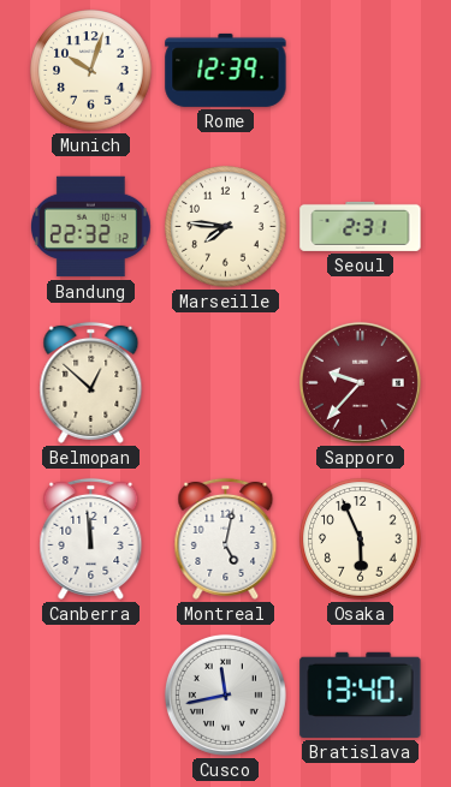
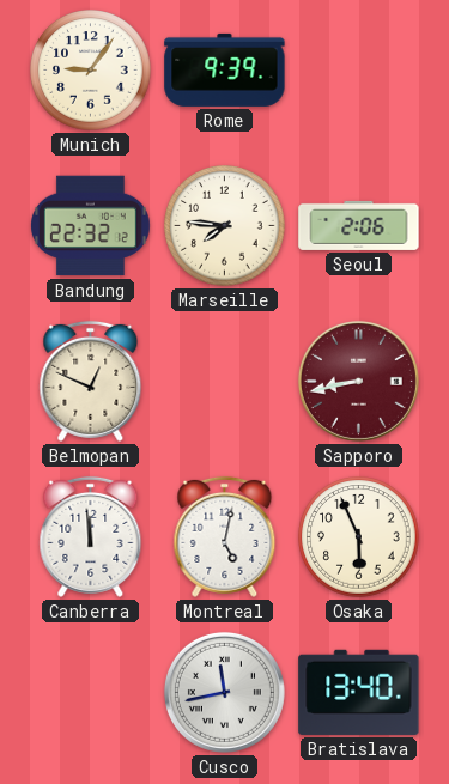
Munich: 10:03 -> 9:06 (91, 71)
Rome: 12:39 -> 9:39 (225, 69)
Seoul: 2:31 -> 2:06 (359, 225)
Belmopan: 12:52 -> 12:49 (91, 381)
Sapporo: 9:37 -> 8:43 (358, 381)
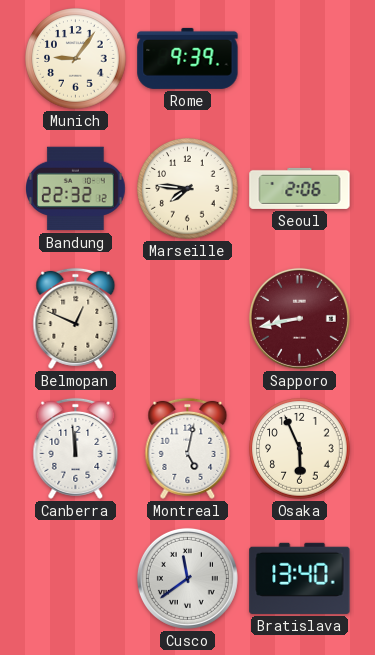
Cusco: 11:43 -> 11:39 (187, 578)
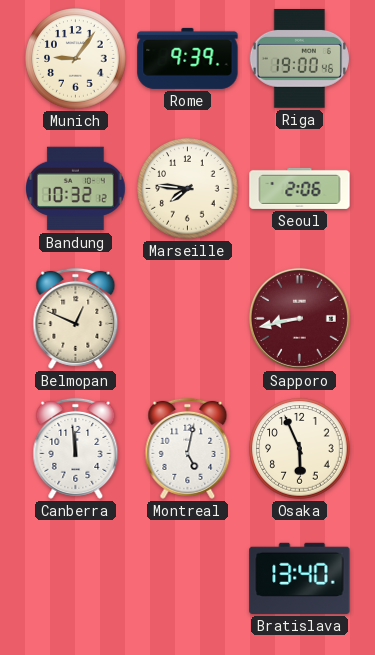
Riga: none -> 19:00 (299, 59)
Bandung: 22:32 -> 10:32 (75, 189)
Cusco: 11:39 -> none (187, 578)
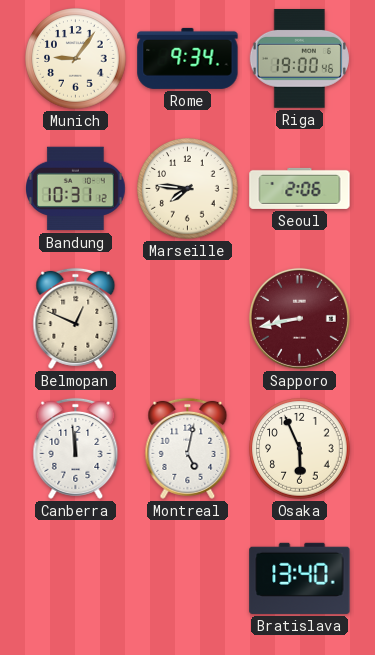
Rome: 9:39 -> 9:34 (188, 58)
Bandung: 10:32 -> 10:31 (75, 189)
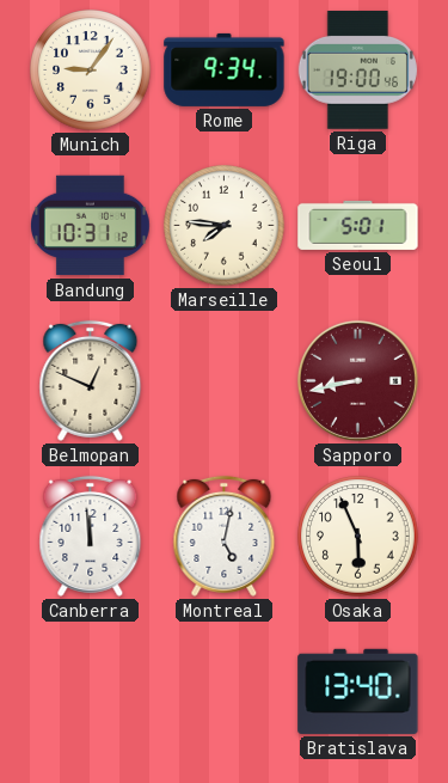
Seoul: 2:06 -> 5:01 (358, 225)
